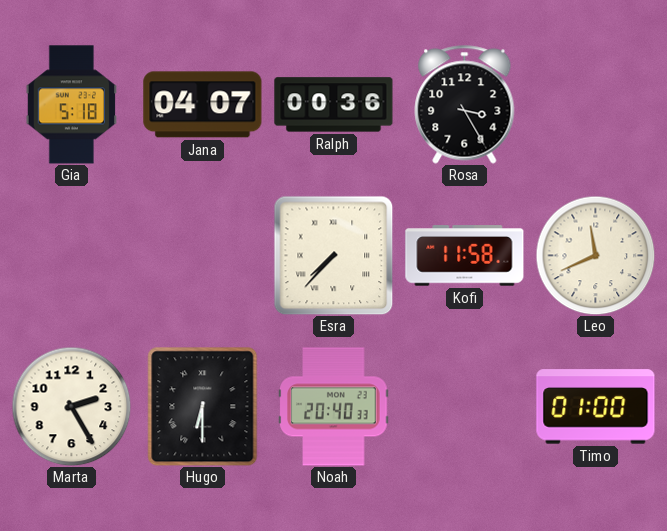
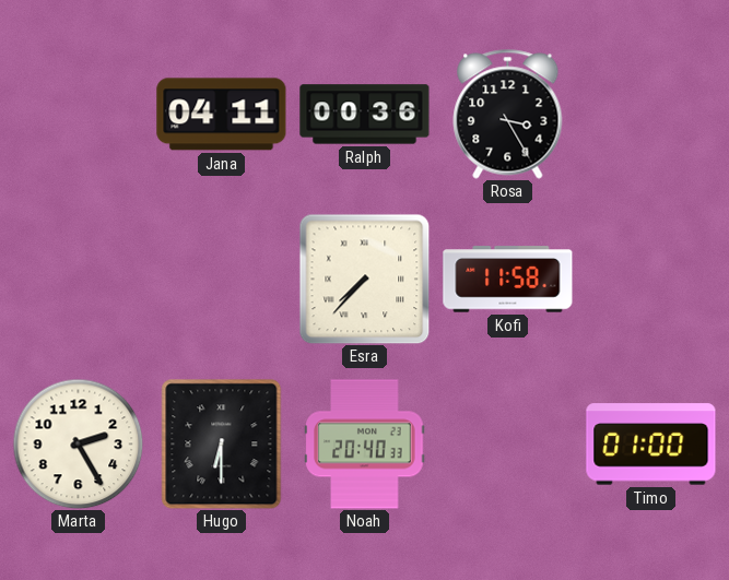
Gia: 5:18 -> none (71, 105)
Jana: 04:07 -> 04:11 (222, 115)
Leo: 11:41 -> none (595, 255)
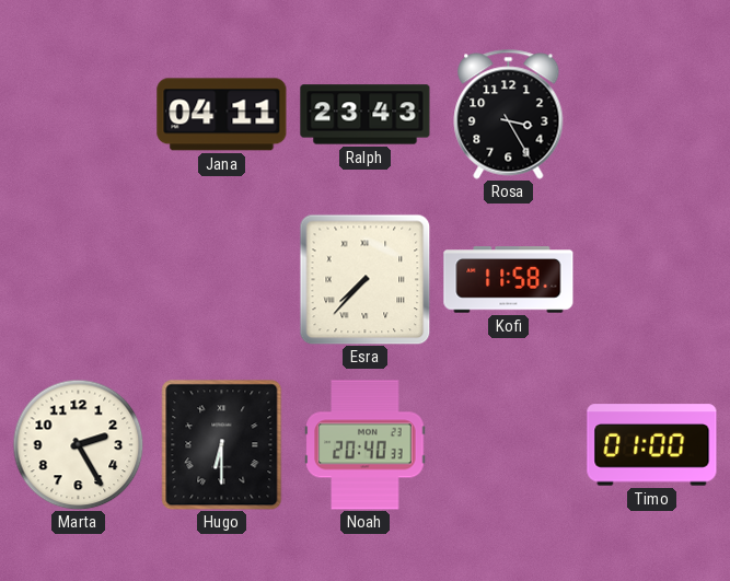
Ralph: 00:36 -> 23:43 (366, 115)
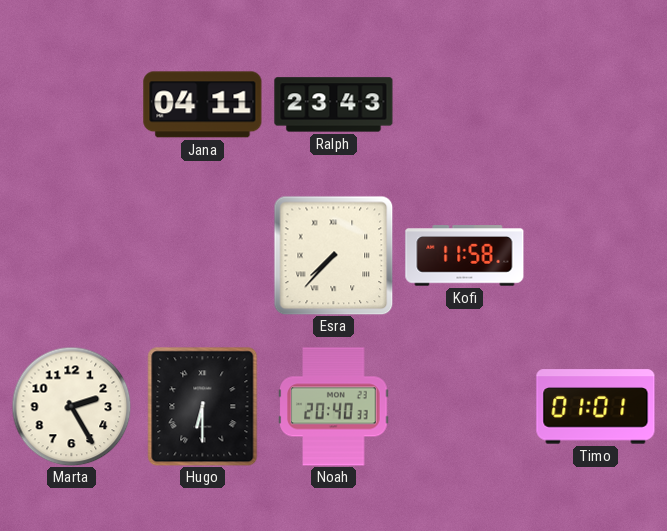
Rosa: 3:25 -> none (509, 115)
Timo: 01:00 -> 01:01 (596, 407)
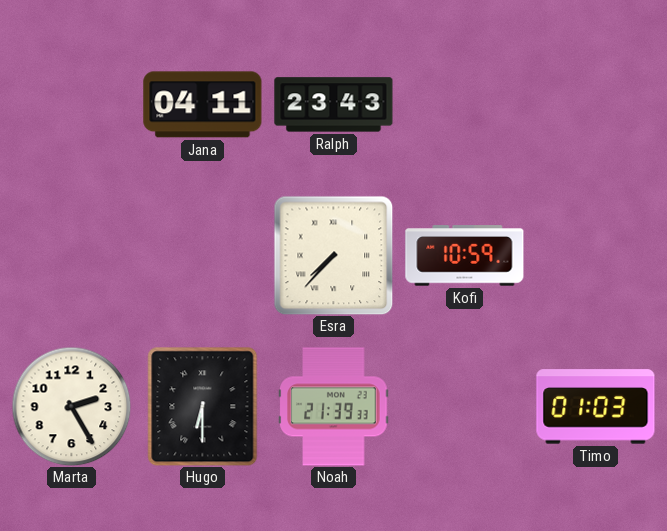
Kofi: 11:58 -> 10:59 (465, 256)
Noah: 20:40 -> 21:39 (334, 407)
Timo: 01:01 -> 01:03 (596, 407)
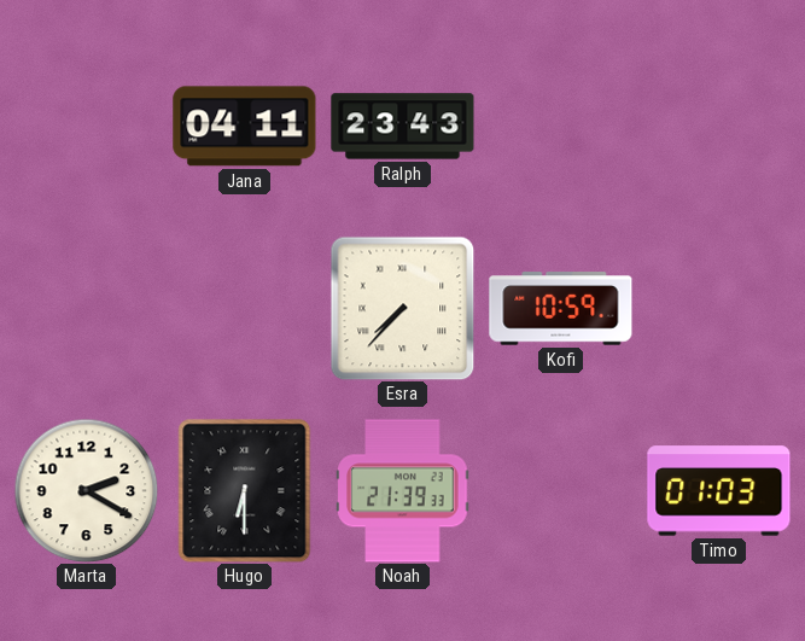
Marta: 2:25 -> 2:20 (86, 490)
